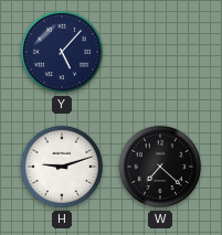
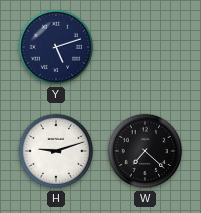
Y: 5:07 -> 5:12 (56, 47)
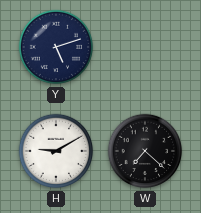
H: 9:12 -> 9:10 (56, 151)
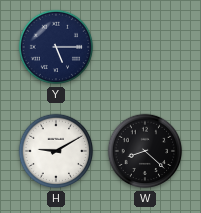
Y: 5:12 -> 5:15 (56, 47)
W: 7:22 -> 8:22 (145, 151)
